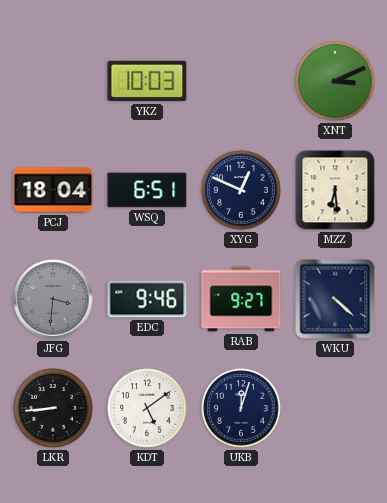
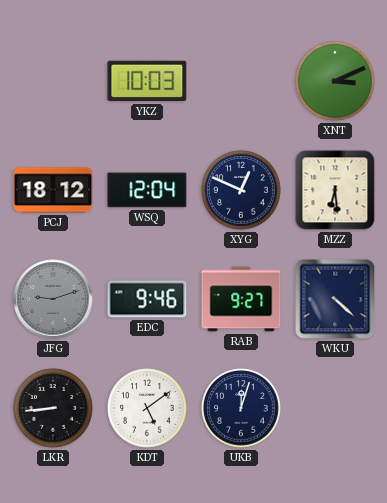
PCJ: 18:04 -> 18:12 (53, 190)
WSQ: 6:51 -> 12:04 (147, 190)
JFG: 3:31 -> 9:12 (53, 299)
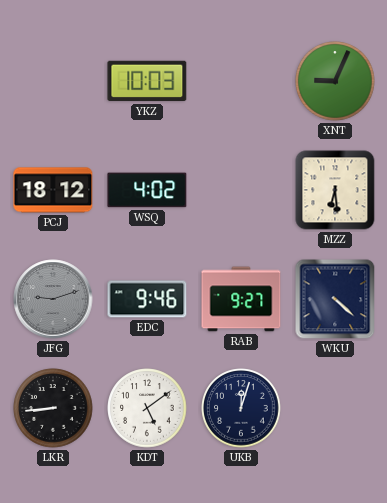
XNT: 3:11 -> 9:04 (335, 81)
WSQ: 12:04 -> 4:02 (147, 190)
XYG: 12:49 -> none (241, 190)
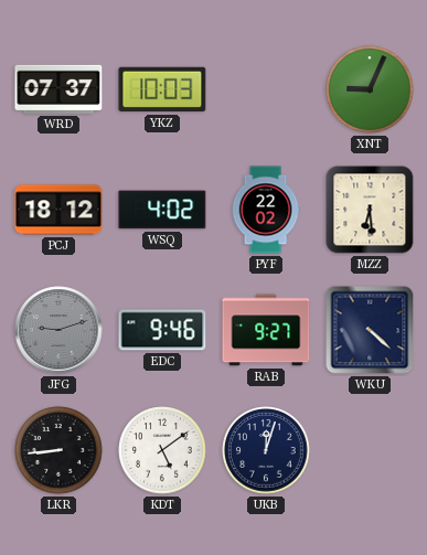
WRD: none -> 07:37 (58, 89)
PYF: none -> 22:02 (266, 210)
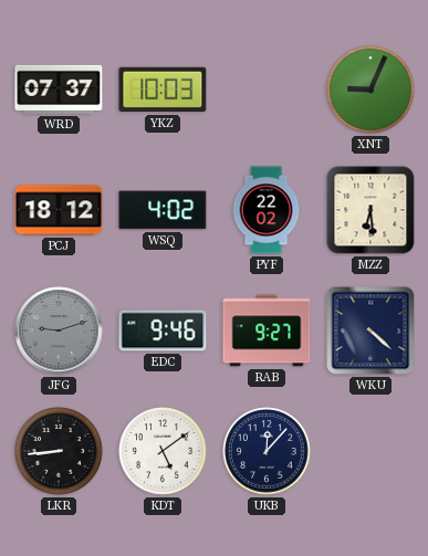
UKB: 12:03 -> 12:07 (267, 451)
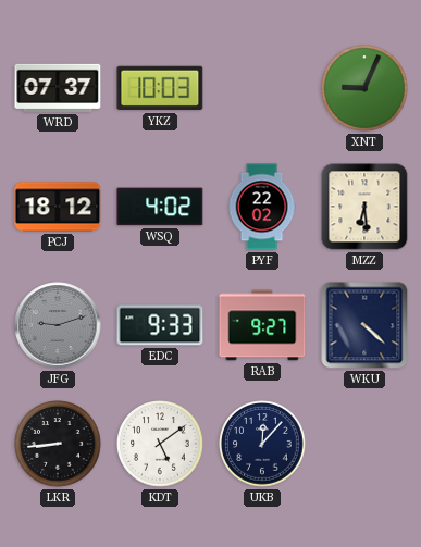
EDC: 9:46 -> 9:33 (160, 325)
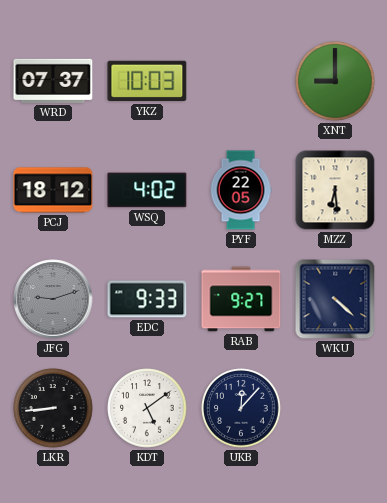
XNT: 9:04 -> 9:00 (335, 81)
PYF: 22:02 -> 22:05 (241, 190)
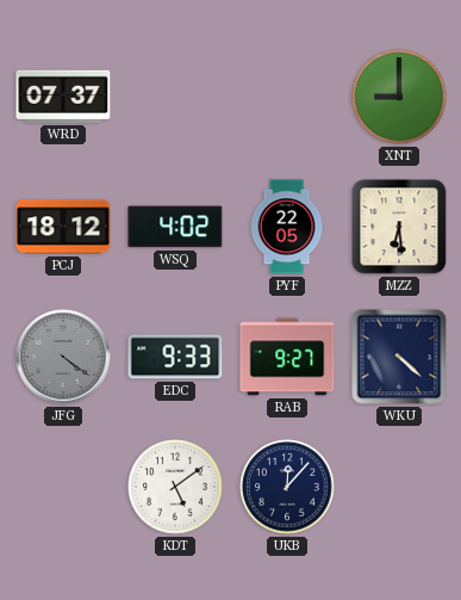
YKZ: 10:03 -> none (147, 81)
JFG: 9:12 -> 4:21 (63, 357)
LKR: 8:44 -> none (53, 408)
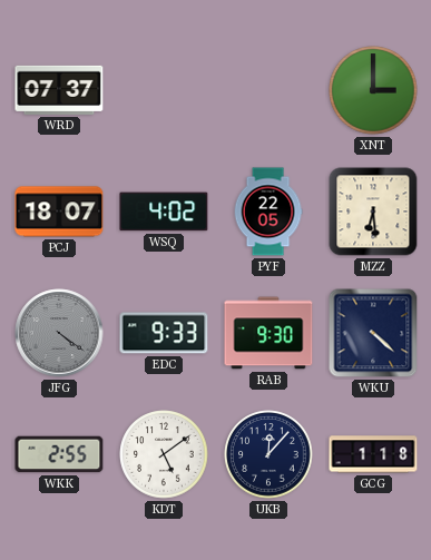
XNT: 9:00 -> 3:00 (373, 90)
PCJ: 18:12 -> 18:07 (59, 212)
RAB: 9:27 -> 9:30 (268, 333)
WKK: none -> 2:55 (59, 454)
GCG: none -> 1:18 (373, 454)
